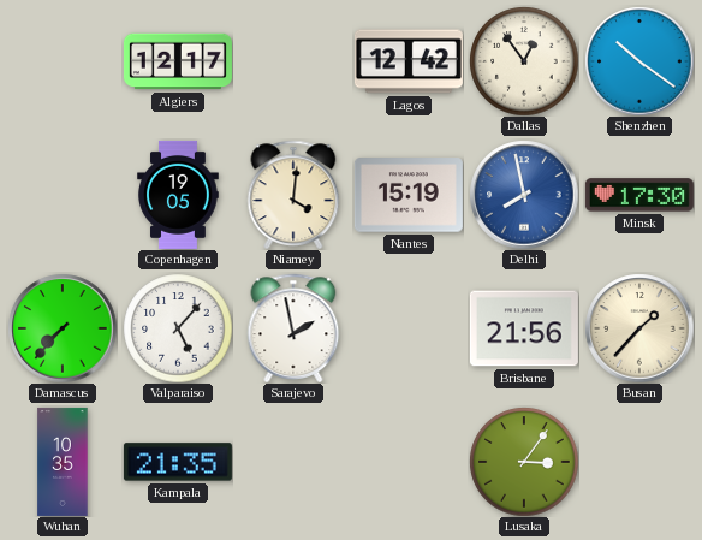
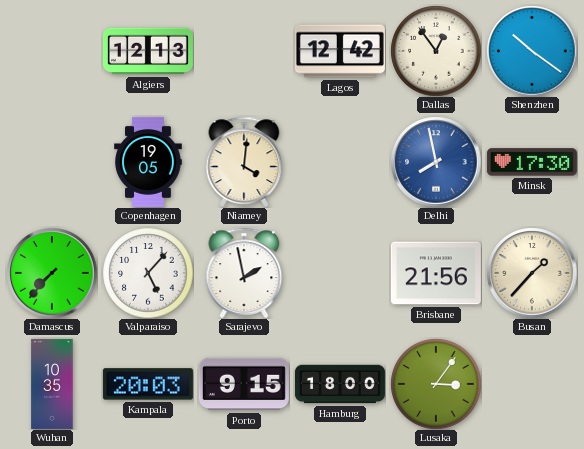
Algiers: 12:17 -> 12:13 (148, 51)
Nantes: 15:19 -> none (409, 195)
Kampala: 21:35 -> 20:03 (148, 384)
Porto: none -> 9:15 (244, 384)
Hamburg: none -> 18:00 (340, 384)
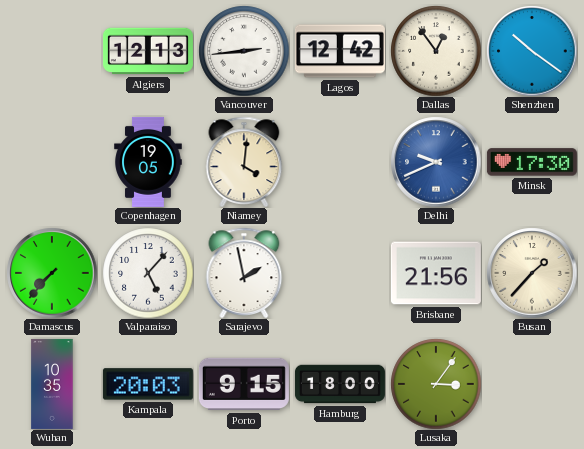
Vancouver: none -> 2:44 (244, 51)
Delhi: 7:58 -> 9:41 (436, 162)
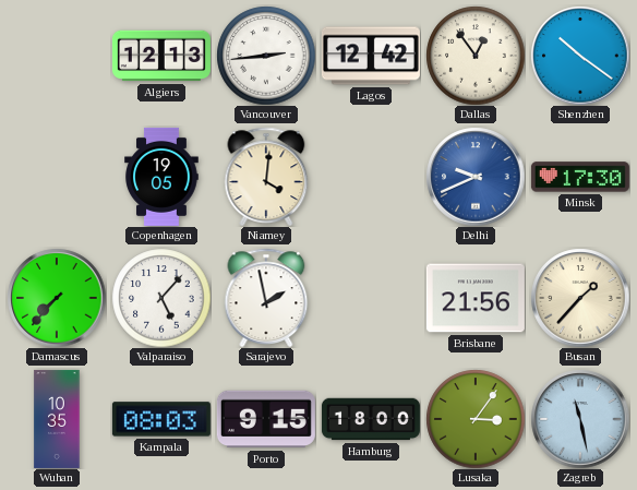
Kampala: 20:03 -> 08:03 (161, 419)
Zagreb: none -> 11:28 (580, 419)
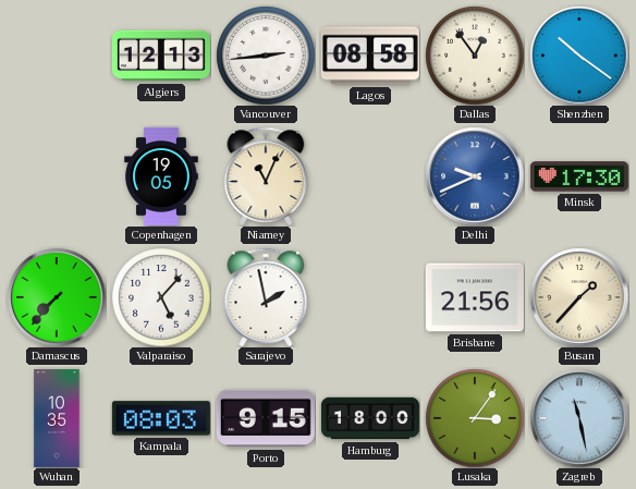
Lagos: 12:42 -> 08:58 (370, 56)
Niamey: 4:01 -> 11:04 (266, 176)
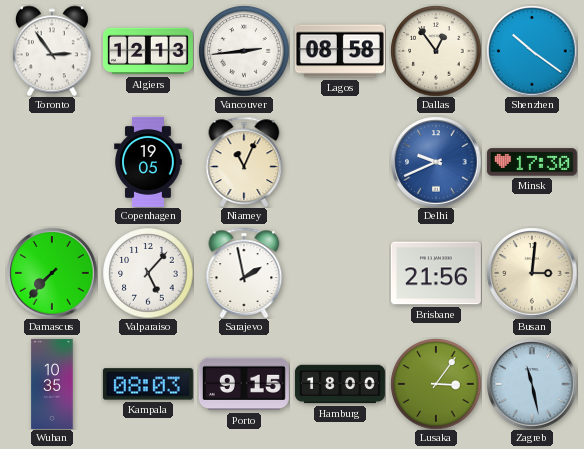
Toronto: none -> 2:54 (52, 51)
Busan: 1:37 -> 3:01 (532, 273)
